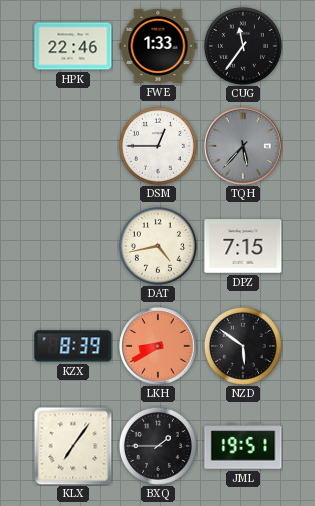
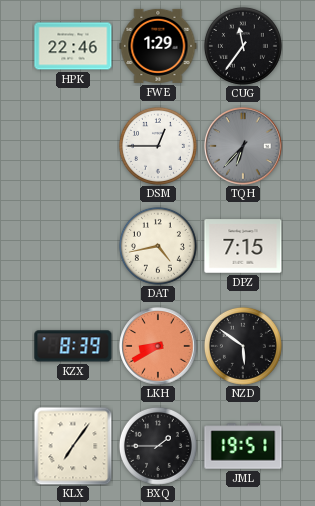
FWE: 1:33 -> 1:29 (158, 46)
TQH: 5:37 -> 6:37 (243, 146)
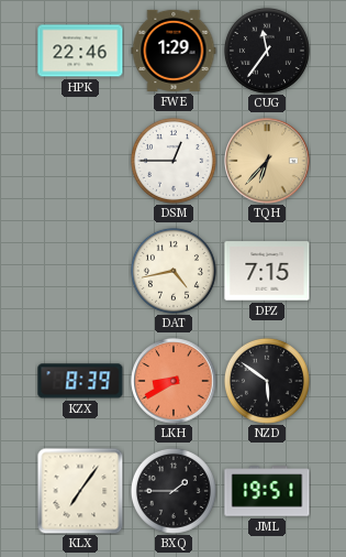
TQH dial: grey -> champagne (267, 161)
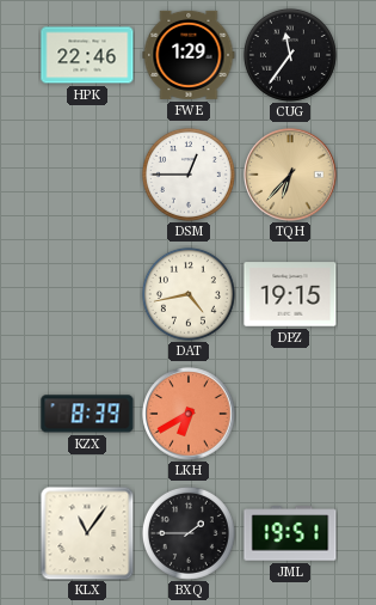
DPZ: 7:15 -> 19:15 (290, 294)
LKH: 8:40 -> 6:40 (189, 414)
NZD: 5:51 -> none (267, 381)
KLX: 7:06 -> 11:06 (87, 533)
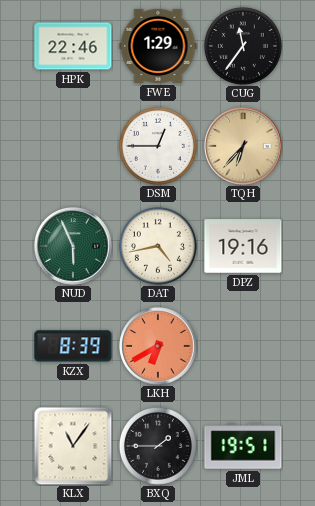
NUD: none -> 5:56 (73, 246)
DPZ: 19:15 -> 19:16 (243, 246)
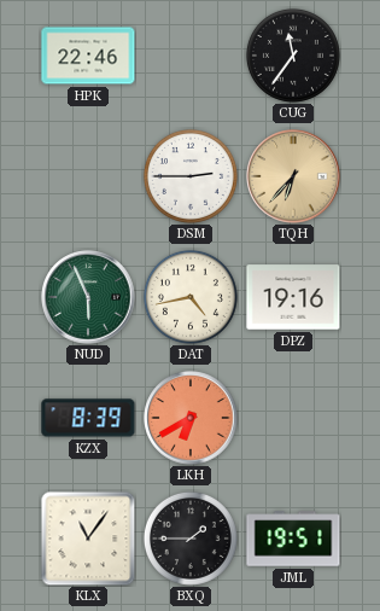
FWE: 1:29 -> none (158, 46)
DSM: 12:45 -> 2:45 (191, 176)
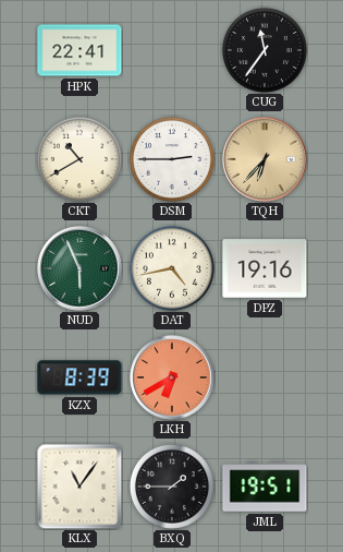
HPK: 22:46 -> 22:41 (79, 50)
CKT: none -> 10:40 (79, 159)
